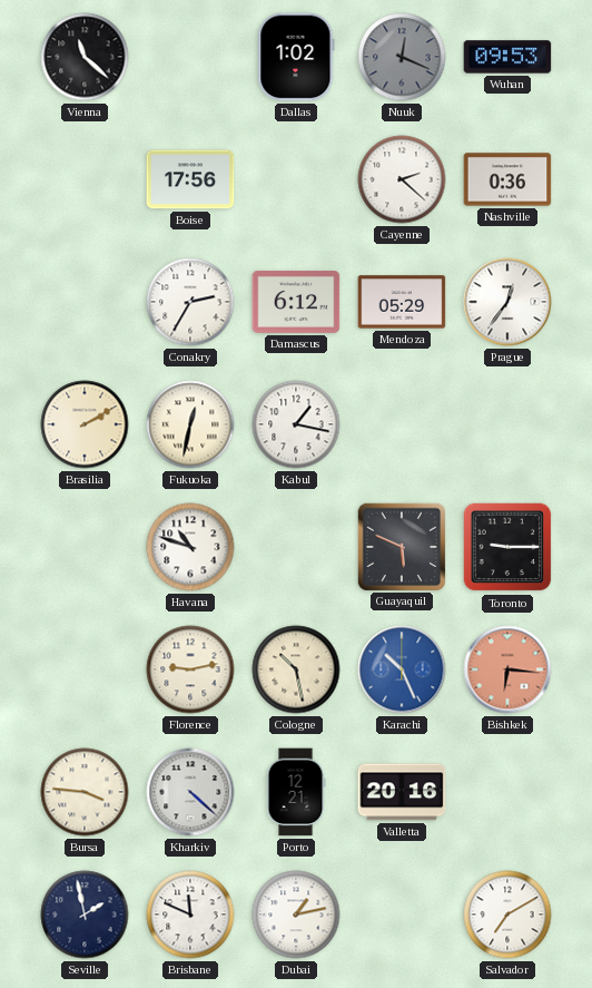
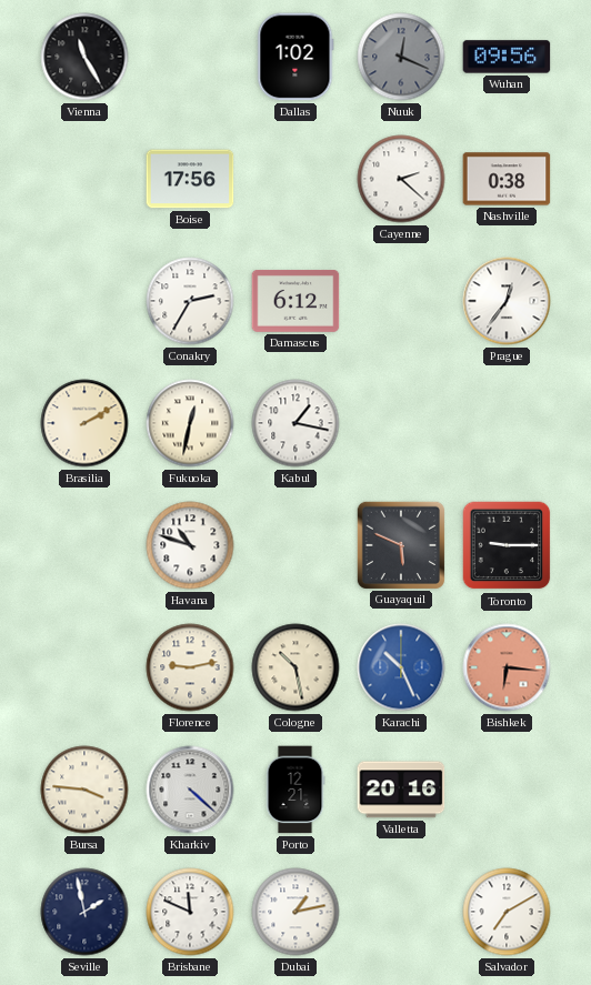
Vienna: 11:22 -> 11:25 (84, 57)
Wuhan: 09:53 -> 09:56 (507, 57)
Nashville: 0:36 -> 0:38 (507, 179)
Mendoza: 05:29 -> none (402, 302)
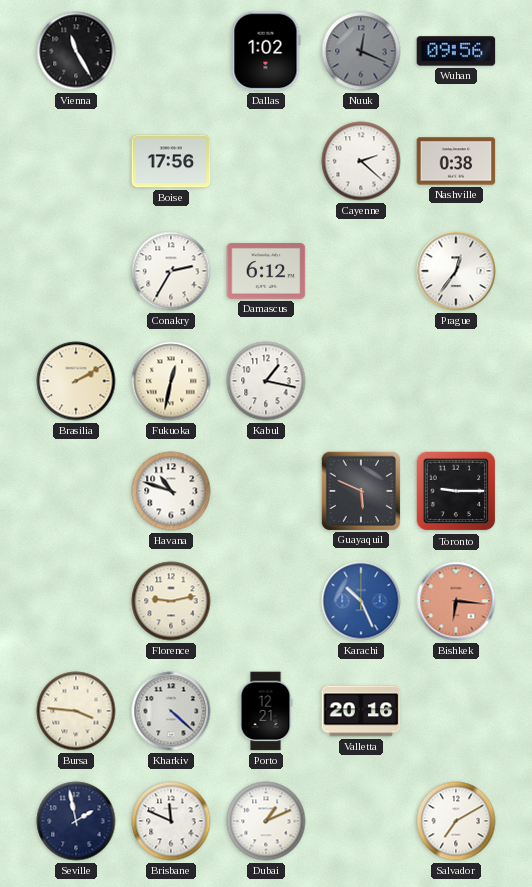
Cologne: 10:28 -> none (295, 667)
Dubai: 1:13 -> 1:11 (266, 821)
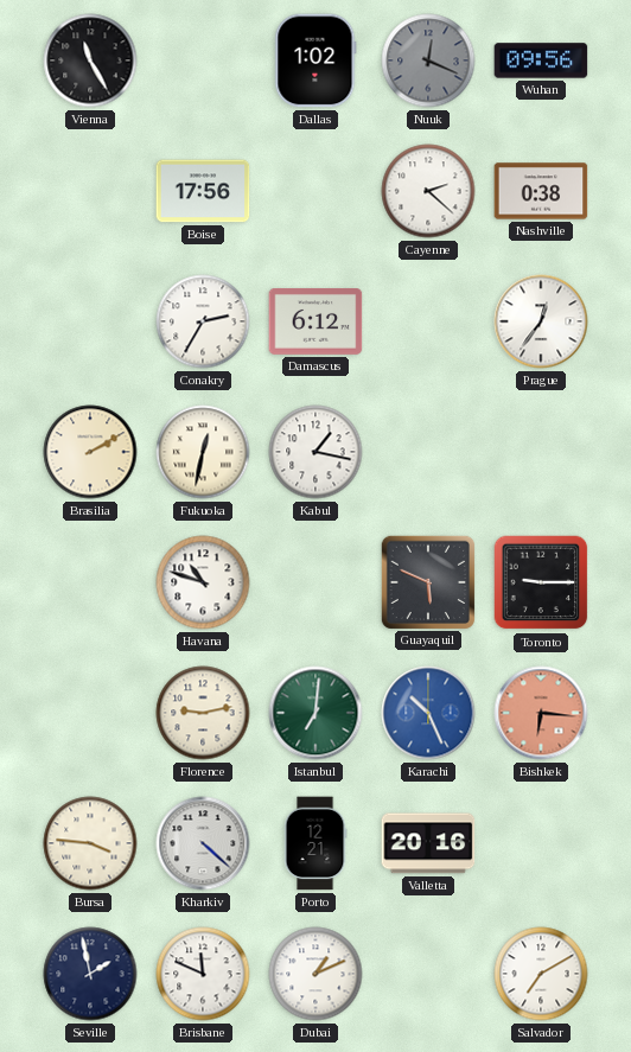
Istanbul: none -> 7:01 (315, 713)
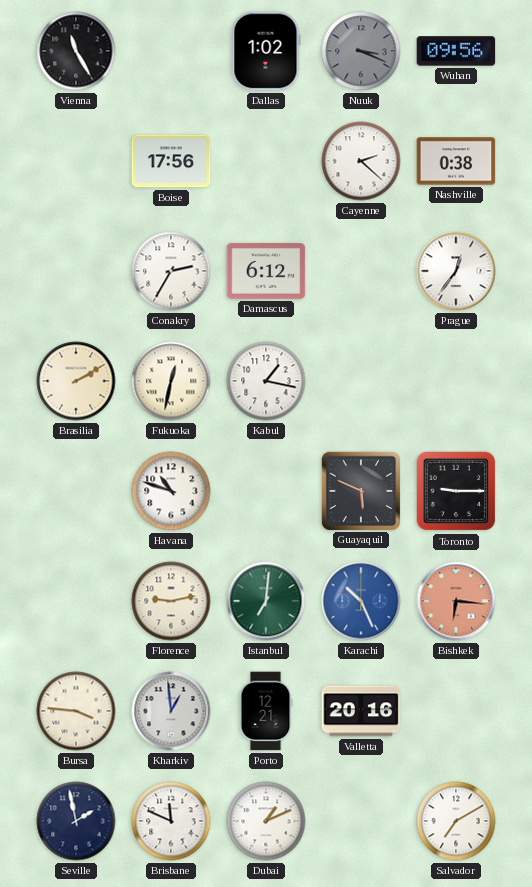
Nuuk: 12:19 -> 3:19 (361, 51)
Kharkiv: 4:22 -> 12:59 (171, 711)
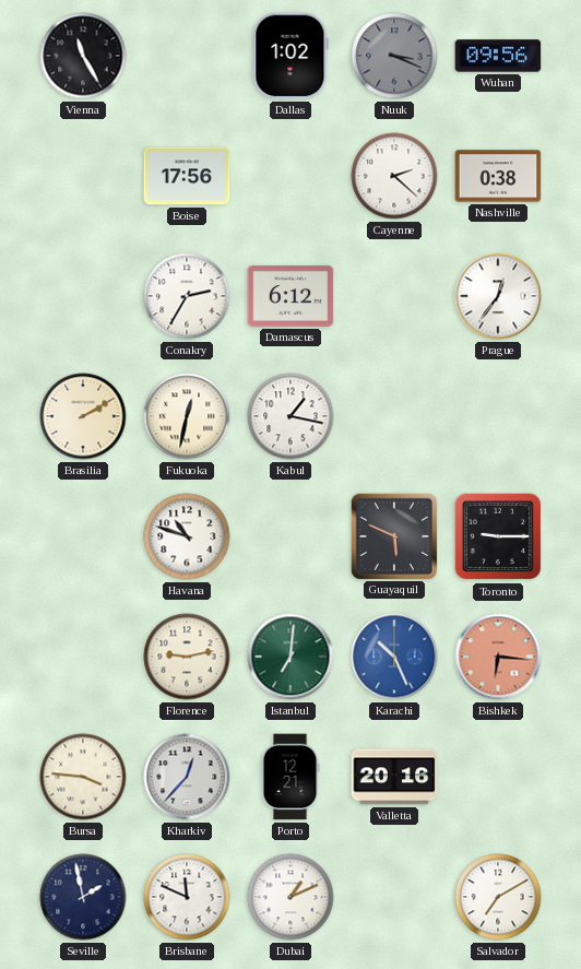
Kharkiv: 12:59 -> 12:37 (187, 777)
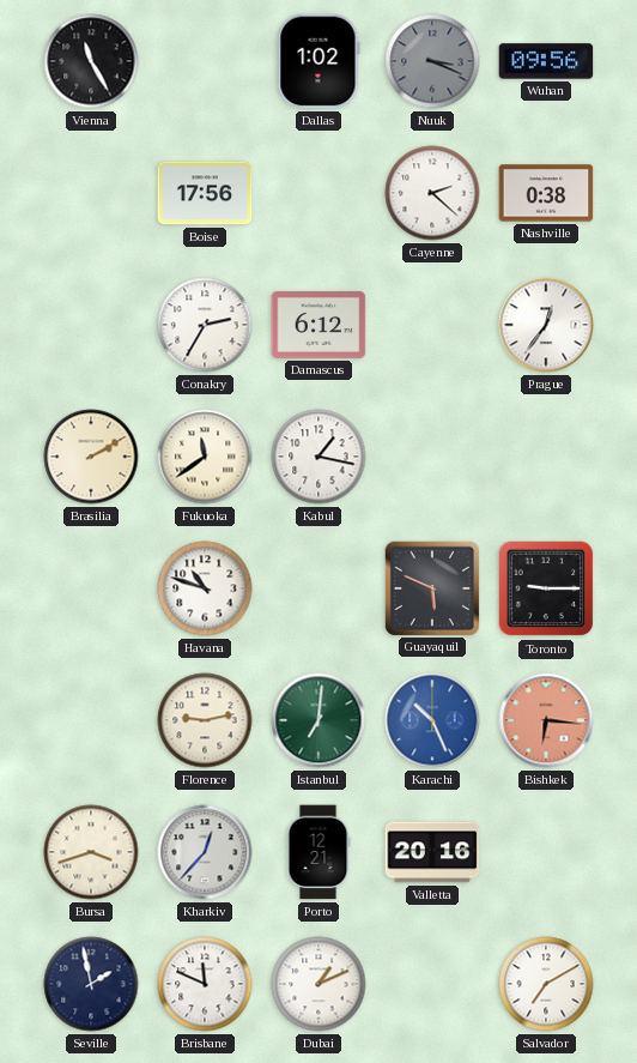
Fukuoka: 12:32 -> 11:39 (205, 457)
Bursa: 3:46 -> 3:42 (91, 852)
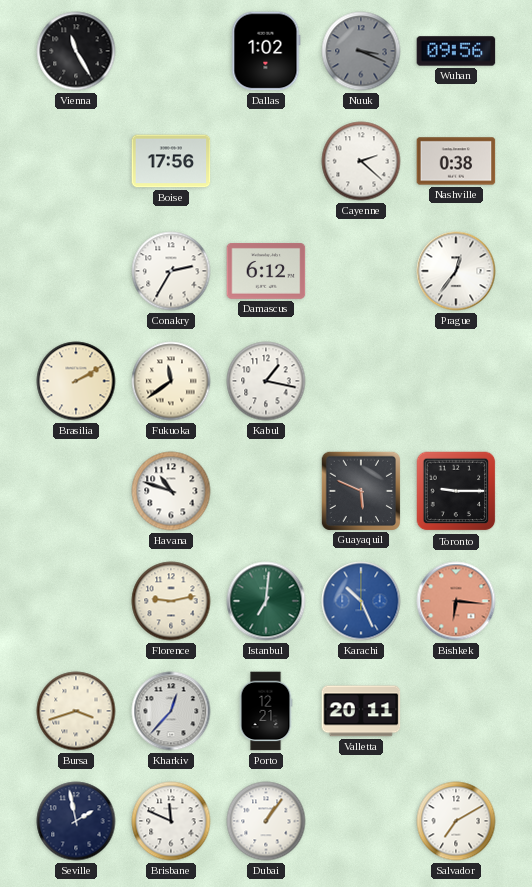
Valletta: 20:16 -> 20:11 (361, 711)
Dubai: 1:11 -> 1:06 (266, 821)
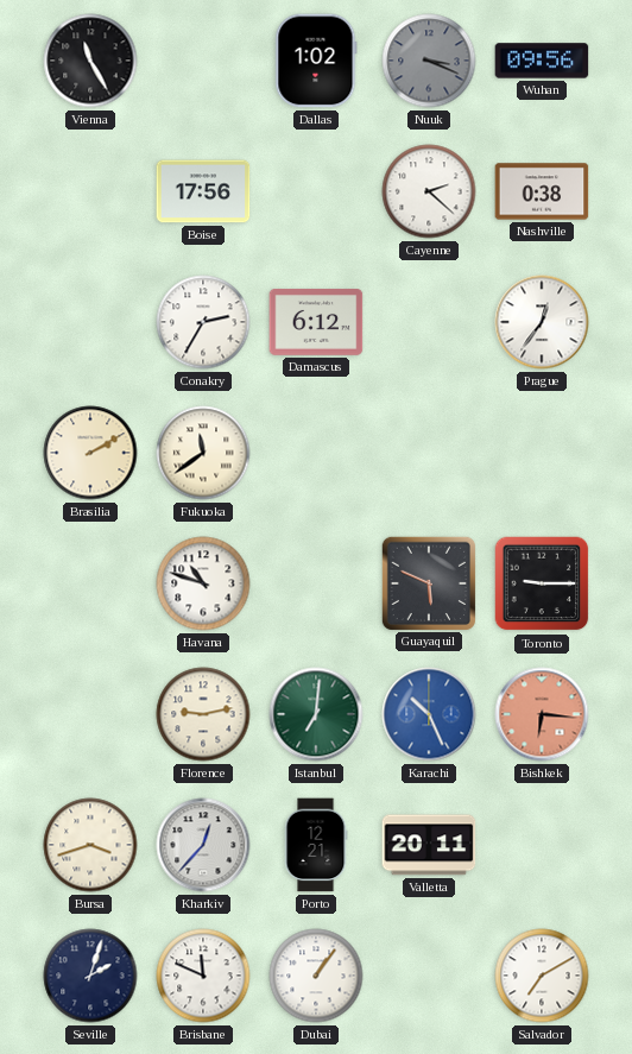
Kabul: 1:17 -> none (266, 381)
Seville: 1:58 -> 2:03 (90, 976)
